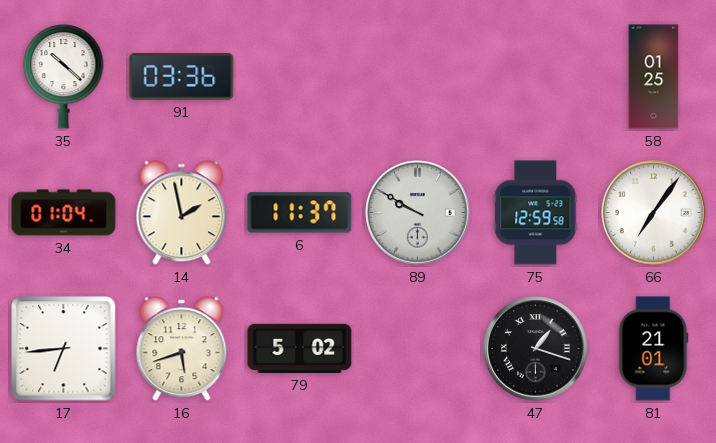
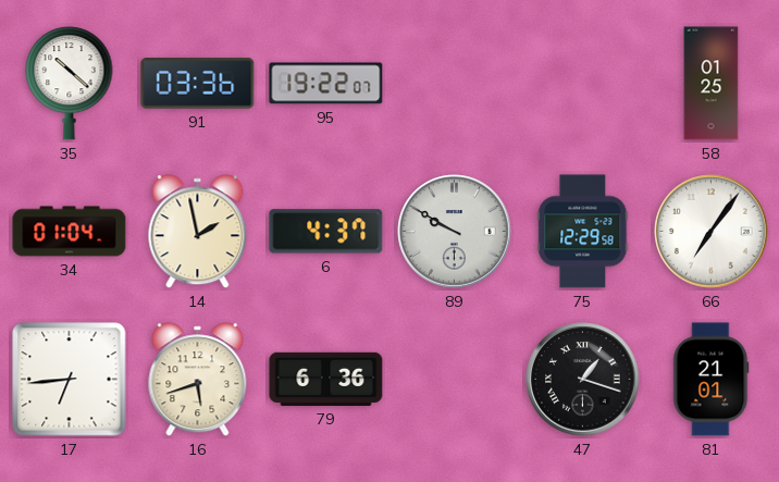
95: none -> 19:22 (326, 84)
6: 11:37 -> 4:37 (326, 232)
75: 12:59 -> 12:29 (583, 232)
79: 5:02 -> 6:36 (326, 379)
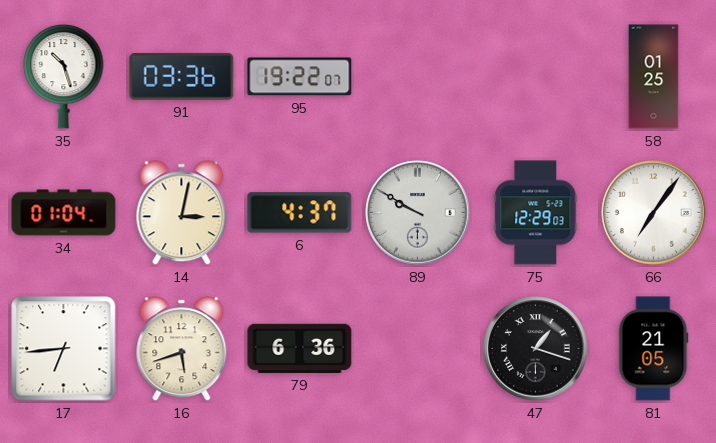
35: 10:22 -> 10:27 (64, 77)
14: 1:58 -> 3:02 (182, 213)
75: 12:29:58 -> 12:29:03 (536, 213)
81: 21:01 -> 21:05 (654, 349)
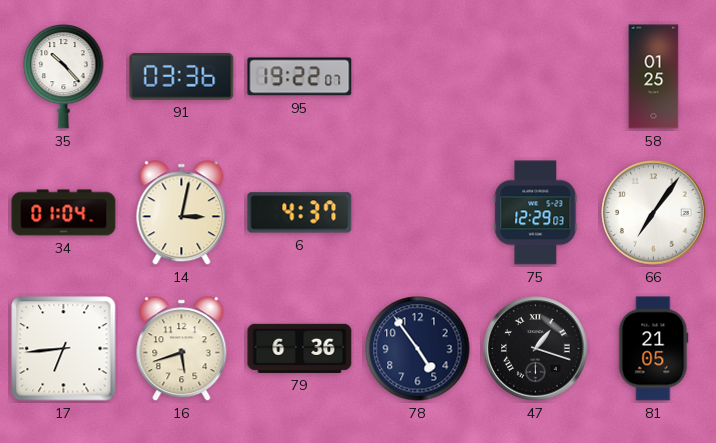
35: 10:27 -> 10:23 (64, 77)
89: 9:50 -> none (418, 213)
78: none -> 4:54 (418, 349)
